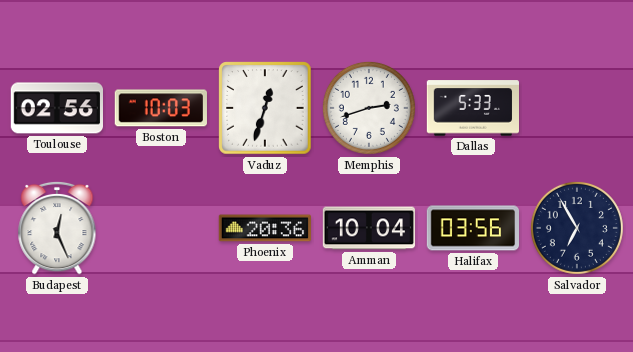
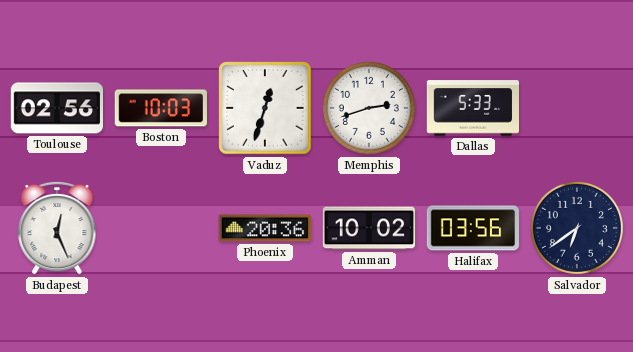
Amman: 10:04 -> 10:02 (369, 228)
Salvador: 6:55 -> 6:39 (577, 228)
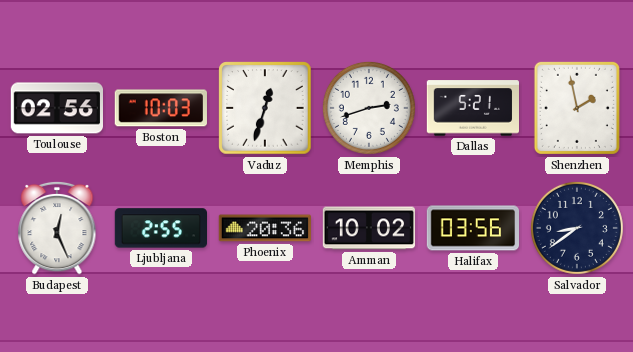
Dallas: 5:33 -> 5:21 (473, 108)
Shenzhen: none -> 1:58 (577, 108)
Ljubljana: none -> 2:55 (160, 228)
Salvador: 6:39 -> 8:39 (577, 228)
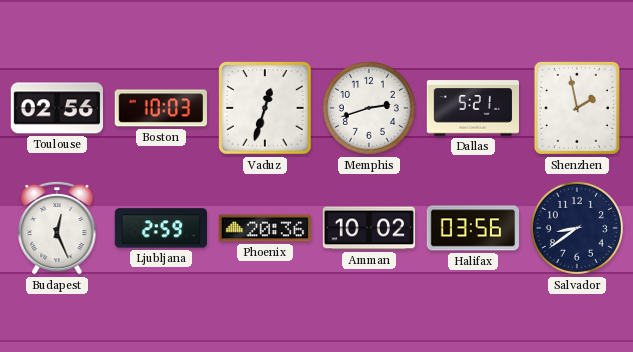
Ljubljana: 2:55 -> 2:59 (160, 228)
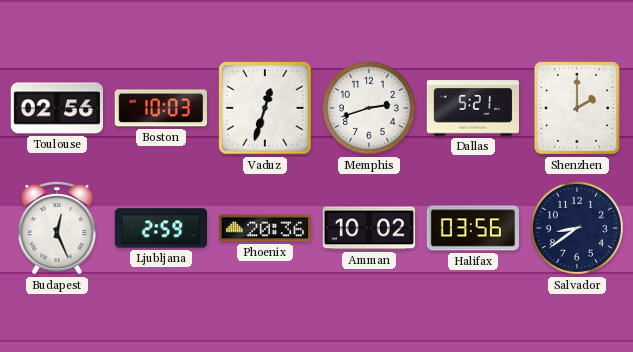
Shenzhen: 1:58 -> 2:00 (577, 108)
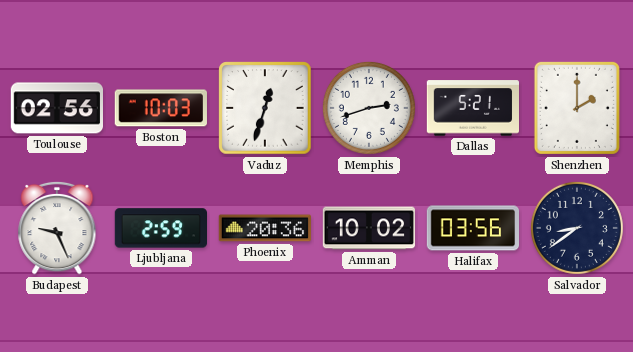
Budapest: 12:26 -> 9:26 (57, 228)
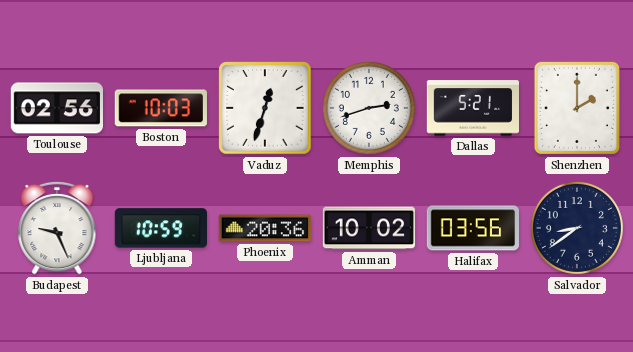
Ljubljana: 2:59 -> 10:59 (160, 228)
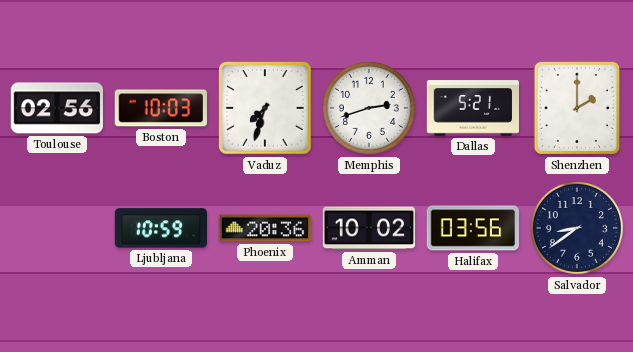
Vaduz: 12:33 -> 7:33 (265, 108)
Budapest: 9:26 -> none (57, 228)
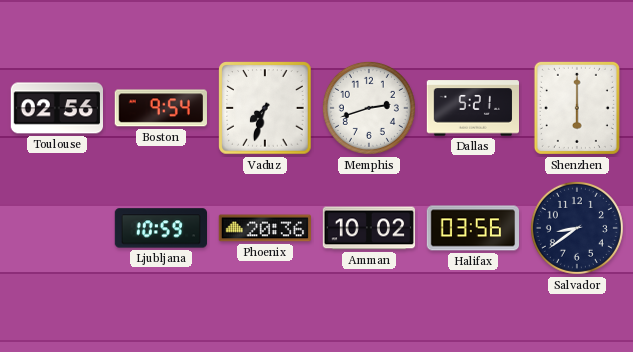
Boston: 10:03 -> 9:54 (161, 108)
Shenzhen: 2:00 -> 6:00 (577, 108)
